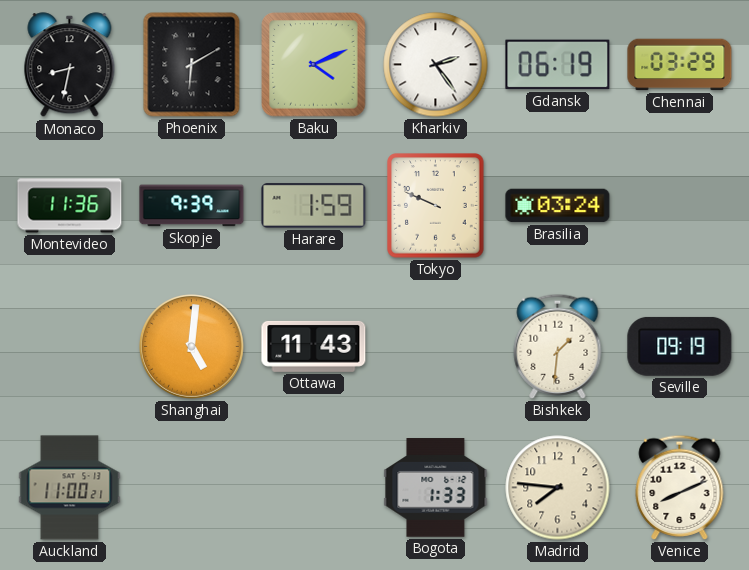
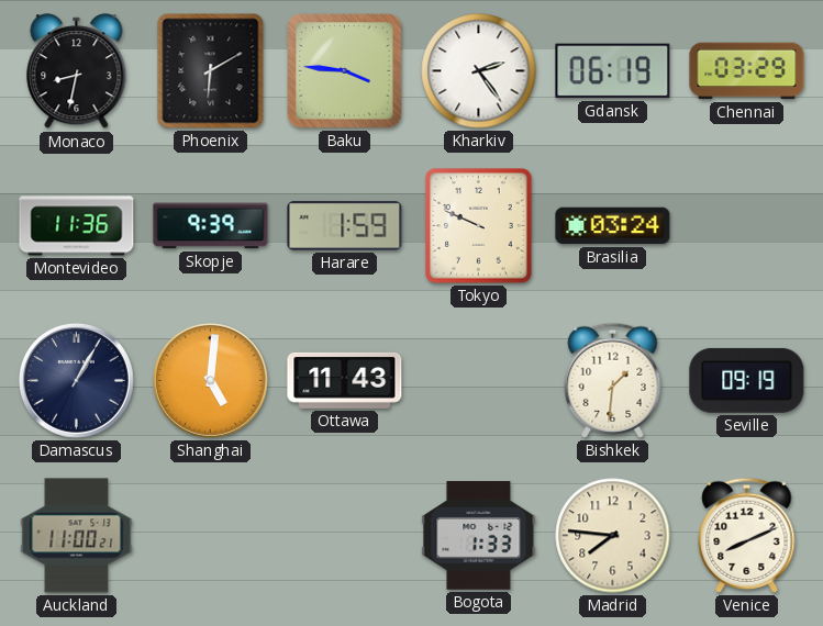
Baku: 4:11 -> 3:46 (345, 71)
Damascus: none -> 1:05 (77, 381)
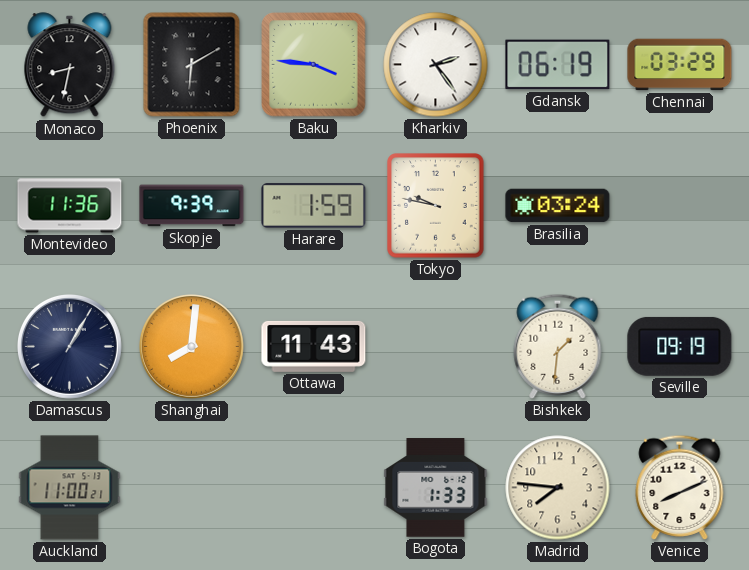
Tokyo: 9:49 -> 9:47 (436, 206)
Shanghai: 5:01 -> 8:01 (192, 347)
